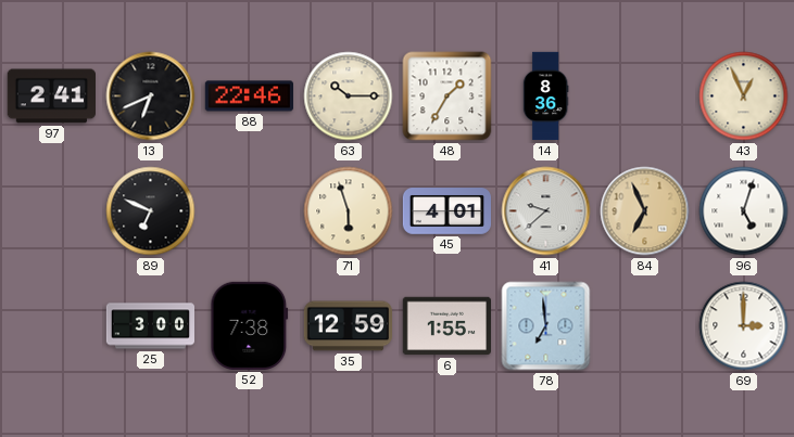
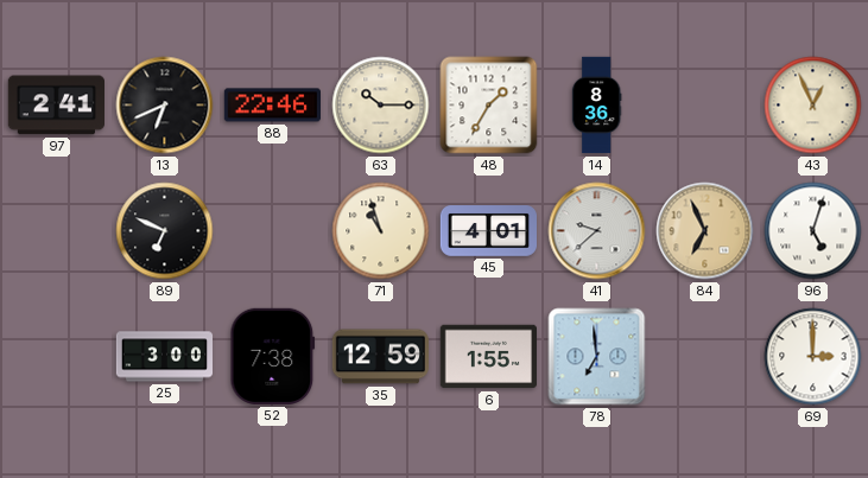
71: 5:57 -> 10:57 (381, 231)
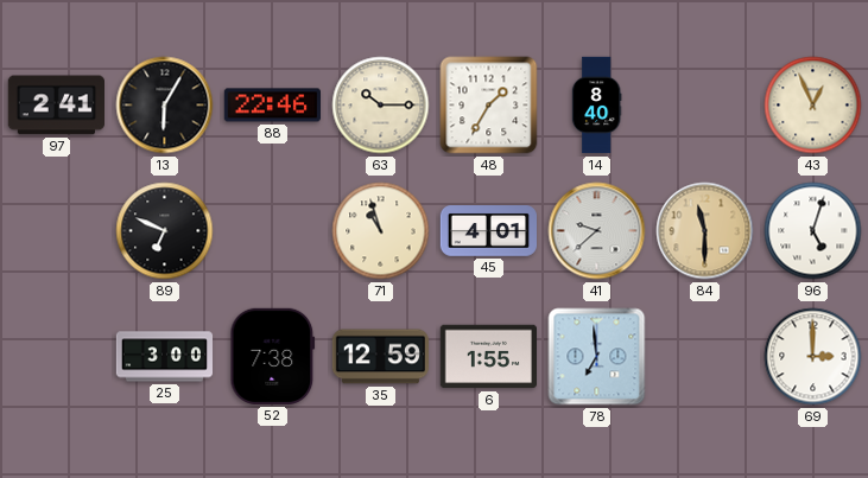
13: 6:41 -> 6:05 (165, 106)
14: 8:36 -> 8:40 (596, 106)
84: 6:56 -> 11:30 (705, 231)
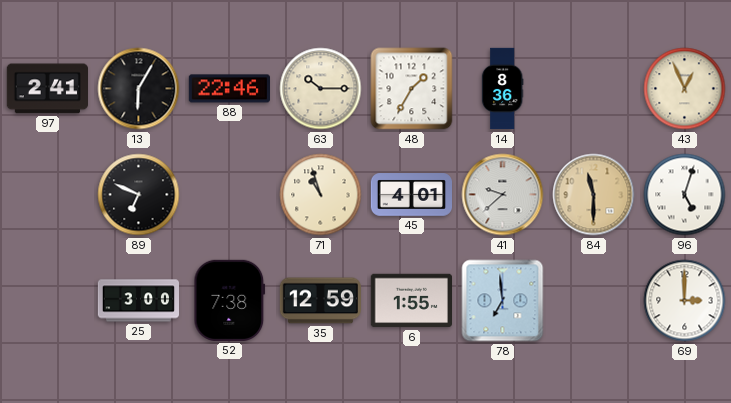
14: 8:40 -> 8:36 (502, 89)
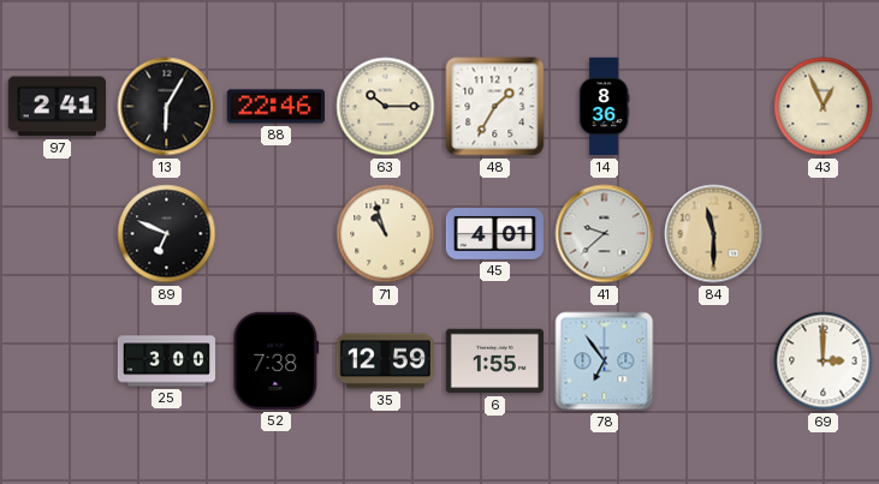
96: 5:03 -> none (685, 195)
78: 6:59 -> 6:54 (605, 361)
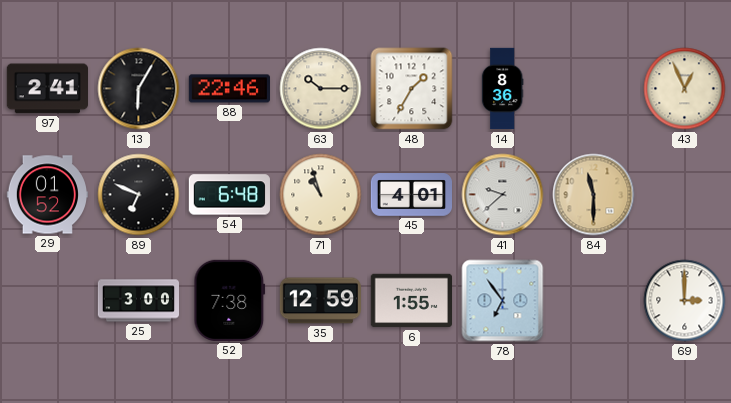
29: none -> 01:52 (47, 195)
54: none -> 6:48 (229, 195)
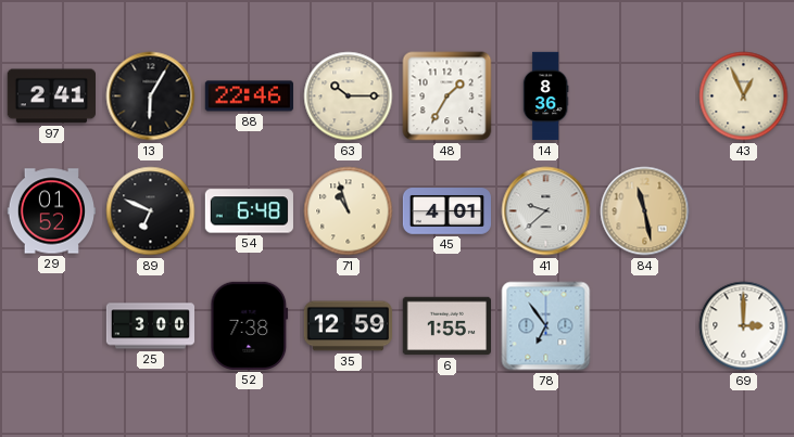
84: 11:30 -> 11:28 (645, 211)
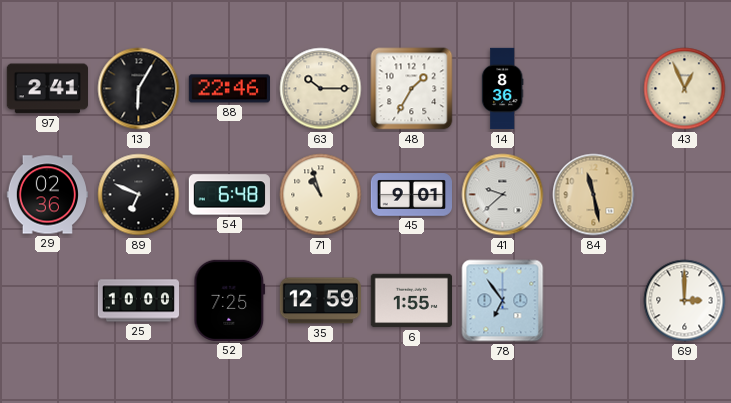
29: 01:52 -> 02:36 (47, 195)
45: 4:01 -> 9:01 (411, 195)
25: 3:00 -> 10:00 (139, 301)
52: 7:38 -> 7:25 (230, 300)
